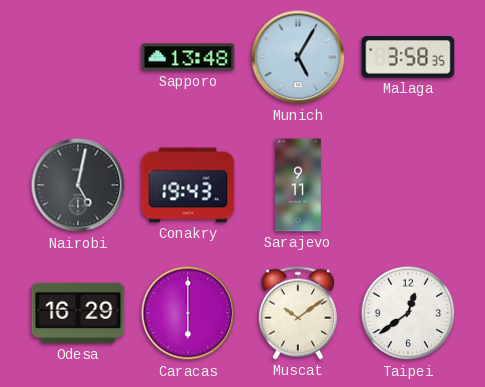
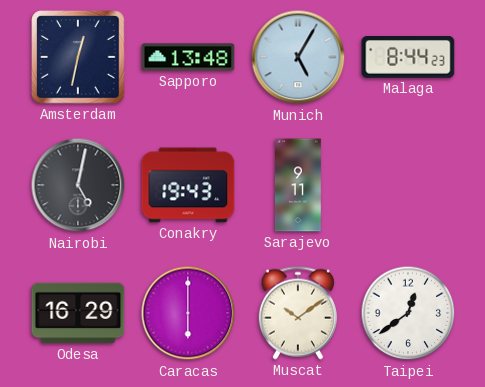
Amsterdam: none -> 12:32 (78, 57)
Malaga: 3:58 -> 8:44 (408, 58)
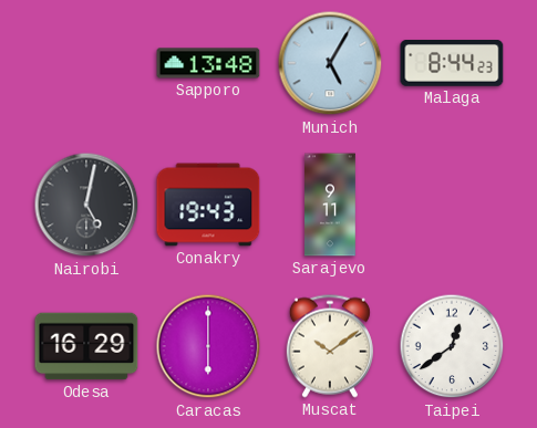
Amsterdam: 12:32 -> none (78, 57)
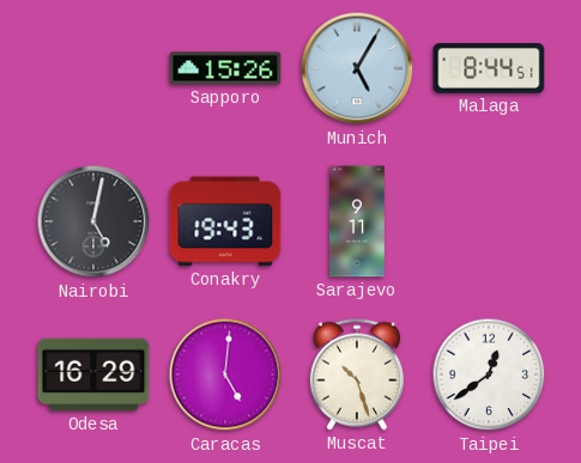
Sapporo: 13:48 -> 15:26 (225, 68)
Malaga: 8:44:23 -> 8:44:51 (489, 69)
Caracas: 6:00 -> 5:01 (225, 374)
Muscat: 10:09 -> 10:27 (357, 374)
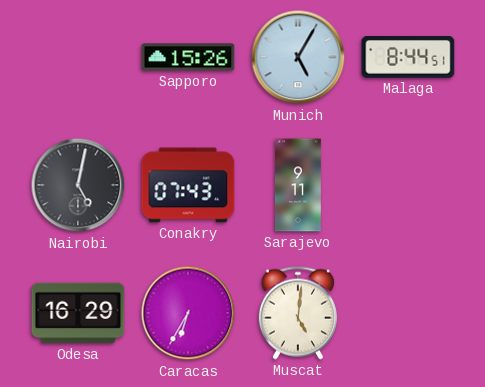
Conakry: 19:43 -> 07:43 (188, 185)
Caracas: 5:01 -> 6:35 (188, 313)
Muscat: 10:27 -> 5:01 (298, 313)
Taipei: 12:39 -> none (489, 374)
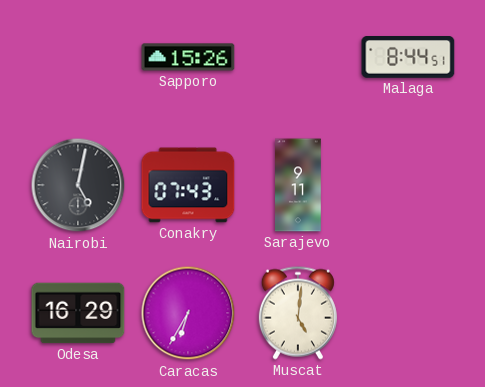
Munich: 5:05 -> none (298, 57)
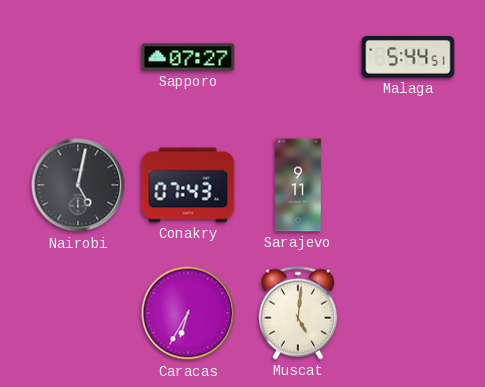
Sapporo: 15:26 -> 07:27 (188, 57)
Malaga: 8:44 -> 5:44 (408, 58)
Odesa: 16:29 -> none (78, 313)
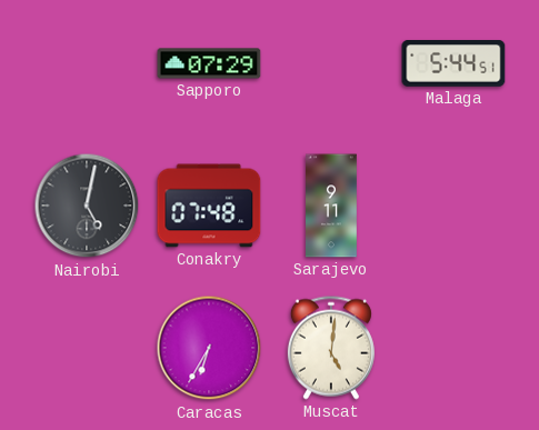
Sapporo: 07:27 -> 07:29 (209, 63)
Conakry: 07:43 -> 07:48 (209, 206)
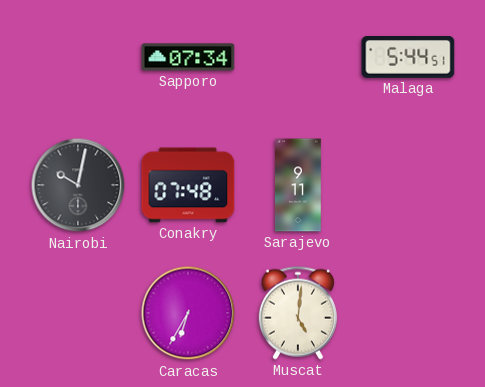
Sapporo: 07:29 -> 07:34 (188, 57)
Nairobi: 5:02 -> 10:02 (78, 185)
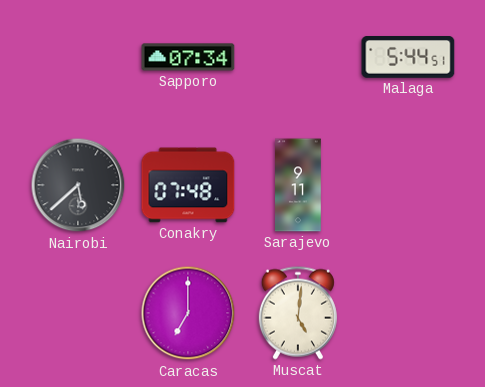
Nairobi: 10:02 -> 5:38 (78, 185)
Caracas: 6:35 -> 7:00 (188, 313)
